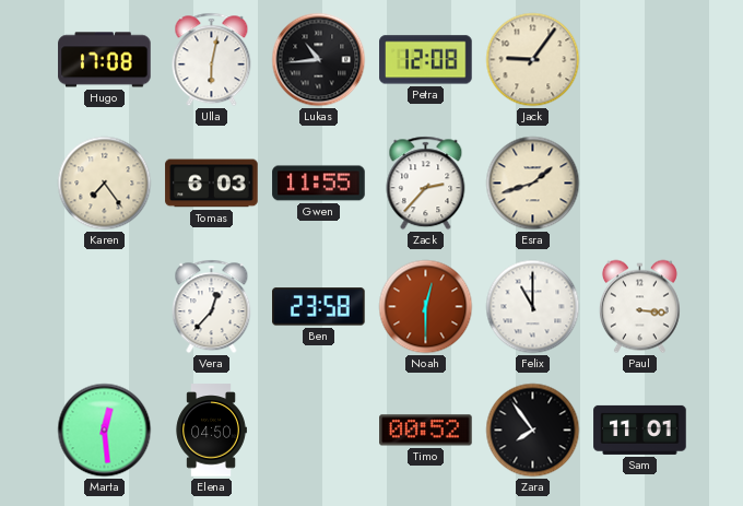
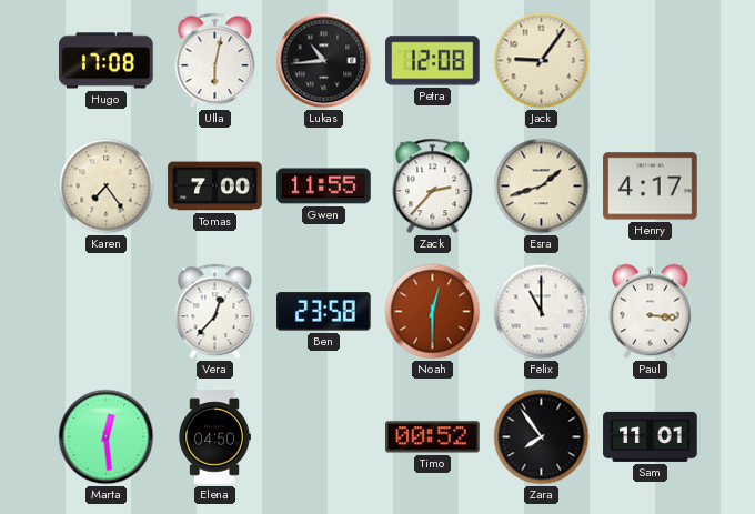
Tomas: 6:03 -> 7:00 (215, 187)
Henry: none -> 4:17 (651, 187)
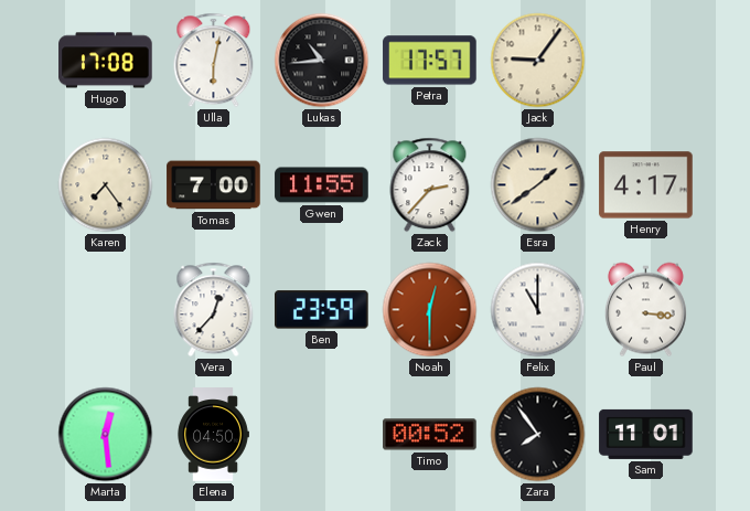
Petra: 12:08 -> 17:57 (430, 61)
Esra: 1:42 -> 1:39 (538, 185)
Ben: 23:58 -> 23:59 (322, 310)
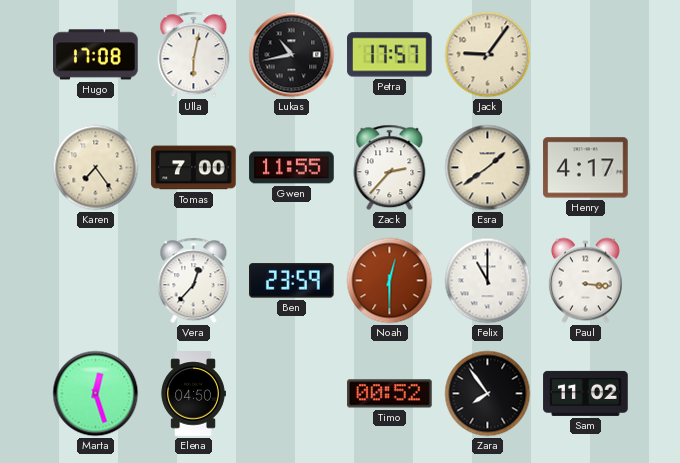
Lukas: 10:44 -> 10:43 (292, 55)
Marta: 12:29 -> 12:27 (96, 394)
Sam: 11:01 -> 11:02 (586, 393)
